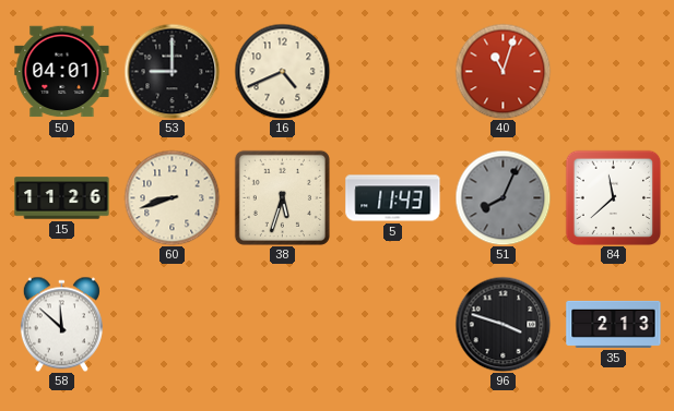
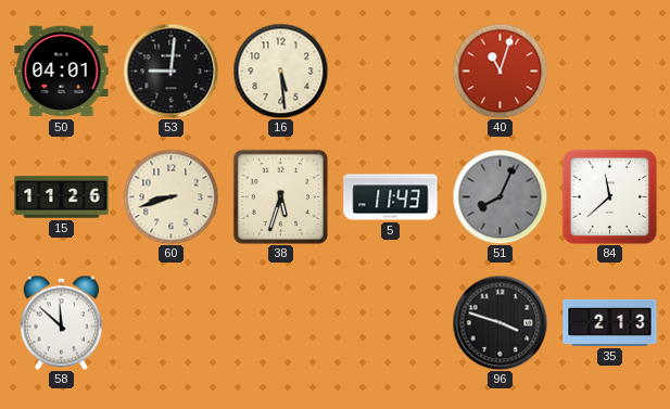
53: 9:00 -> 9:01 (170, 71)
16: 4:41 -> 5:29 (280, 71)
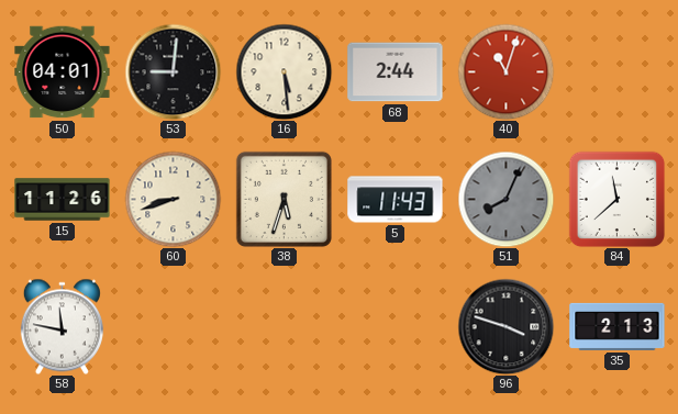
68: none -> 2:44 (396, 72)
58: 11:52 -> 11:47 (62, 326)
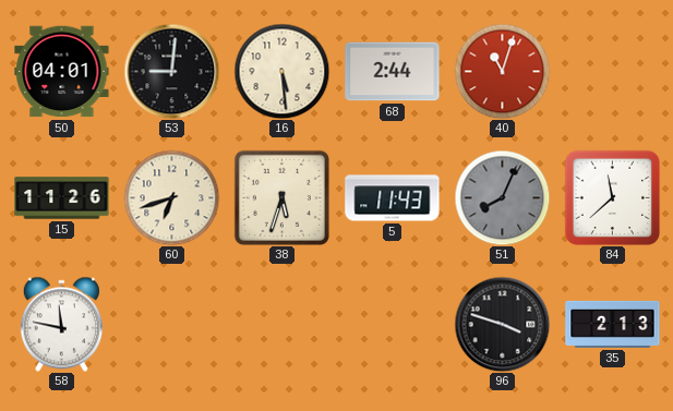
60: 8:42 -> 6:42 (171, 197)
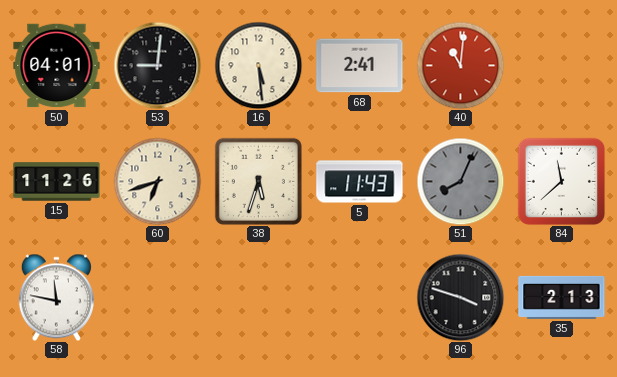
68: 2:44 -> 2:41 (360, 66)
40: 11:03 -> 11:01 (460, 65)
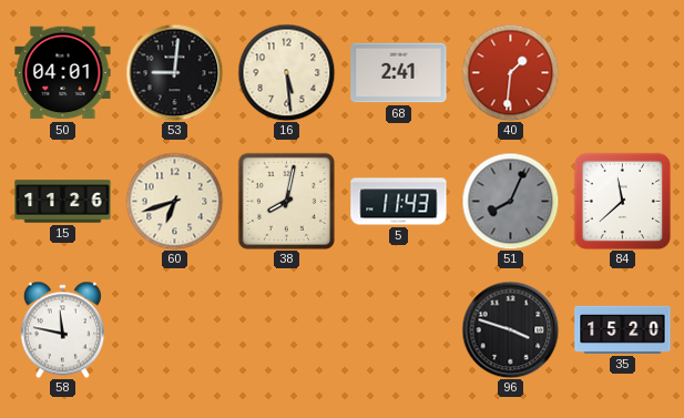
40: 11:01 -> 1:31 (510, 72)
38: 5:33 -> 8:02 (286, 201)
35: 2:13 -> 15:20 (623, 329)
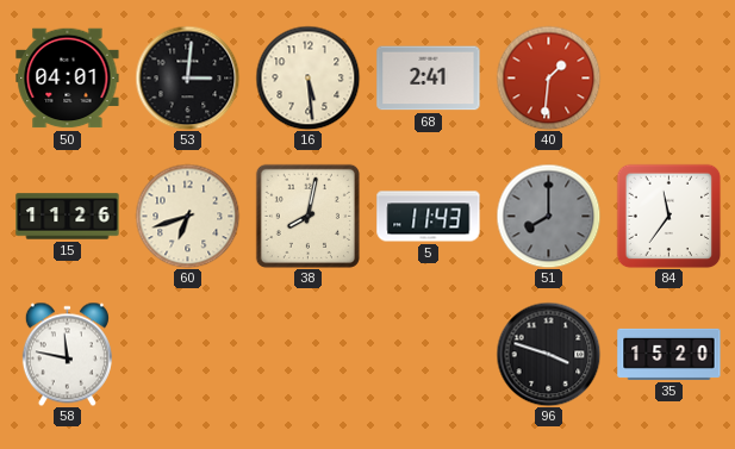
53: 9:01 -> 3:01 (187, 77)
51: 8:04 -> 8:00 (548, 216)
84: 11:38 -> 11:36 (668, 216)
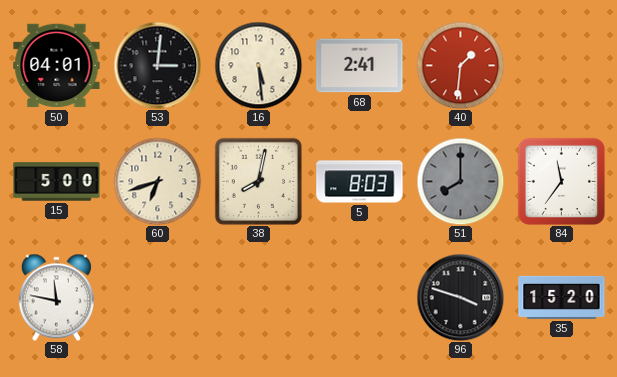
15: 11:26 -> 5:00 (57, 182)
5: 11:43 -> 8:03 (360, 182)
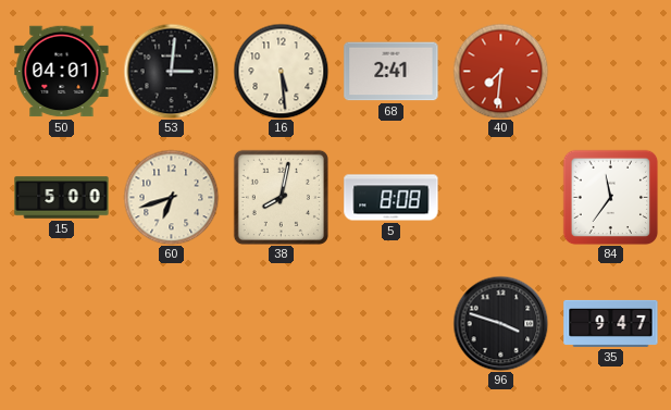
40: 1:31 -> 7:31 (500, 71)
5: 8:03 -> 8:08 (392, 198)
51: 8:00 -> none (460, 181)
58: 11:47 -> none (56, 297)
35: 15:20 -> 9:47 (611, 323)
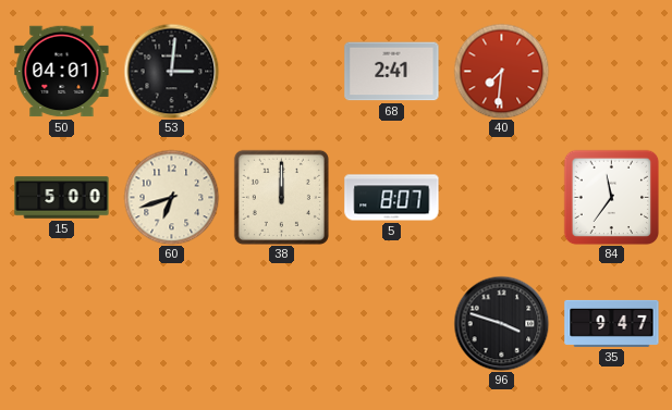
16: 5:29 -> none (281, 71)
38: 8:02 -> 12:00 (281, 197)
5: 8:08 -> 8:07 (392, 198)
